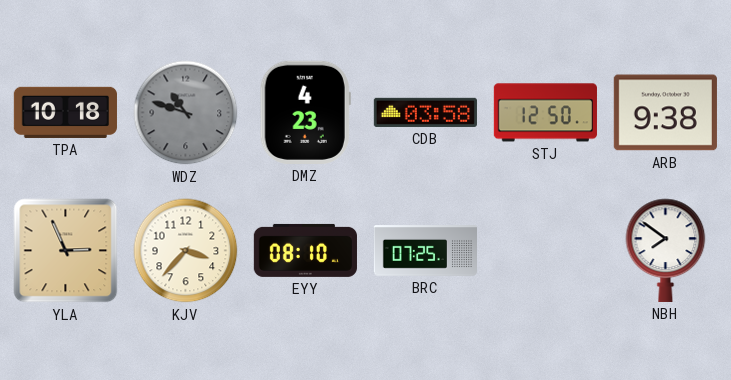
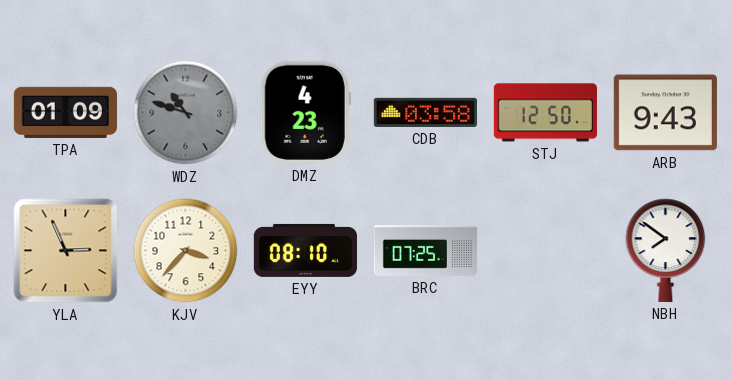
TPA: 10:18 -> 01:09 (65, 112)
ARB: 9:38 -> 9:43 (665, 113)
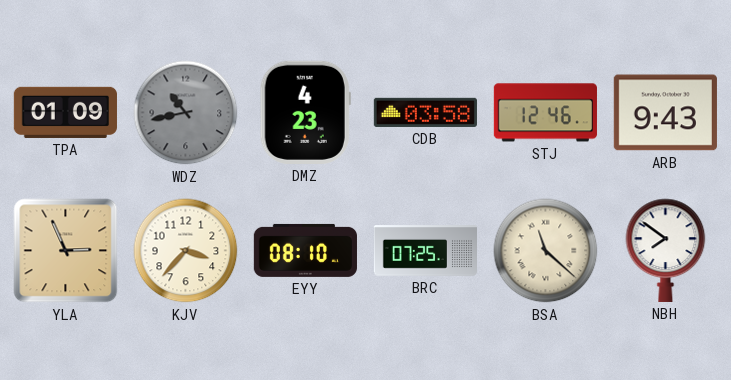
WDZ: 10:48 -> 10:43 (186, 113)
STJ: 12:50 -> 12:46 (545, 113)
BSA: none -> 11:22 (546, 251)
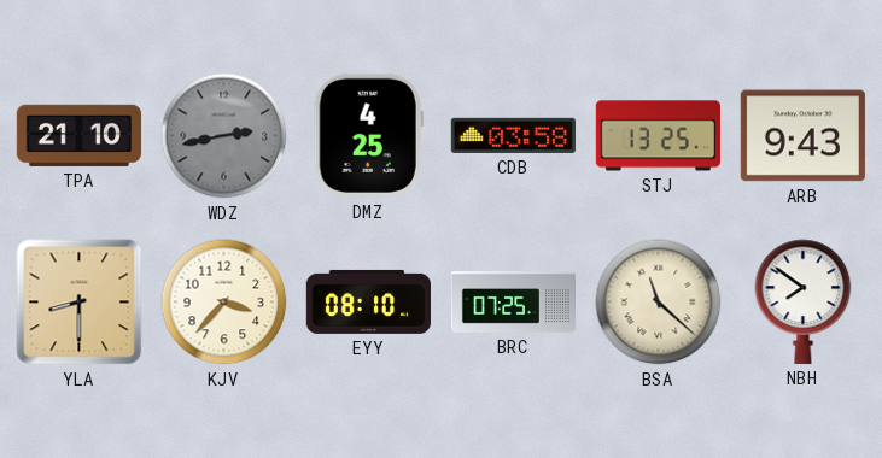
TPA: 01:09 -> 21:10 (78, 135)
WDZ: 10:43 -> 2:43 (224, 136)
DMZ: 4:23 -> 4:25 (368, 135)
STJ: 12:46 -> 13:25 (658, 136)
YLA: 2:56 -> 8:30 (80, 303)
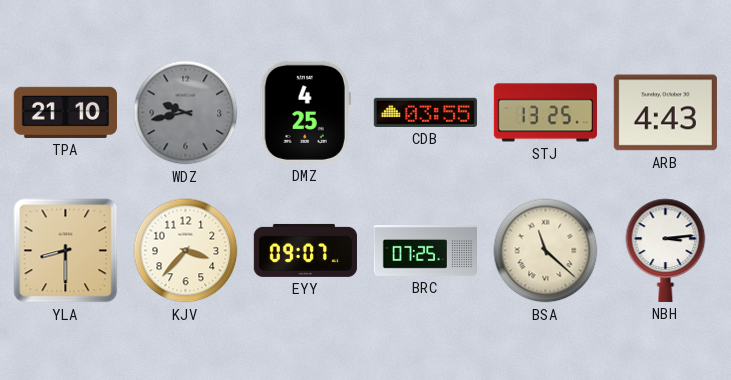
WDZ: 2:43 -> 9:43 (186, 113)
CDB: 03:58 -> 03:55 (425, 112)
ARB: 9:43 -> 4:43 (665, 113)
EYY: 08:10 -> 09:07 (305, 250)
NBH: 7:51 -> 3:14 (666, 250)
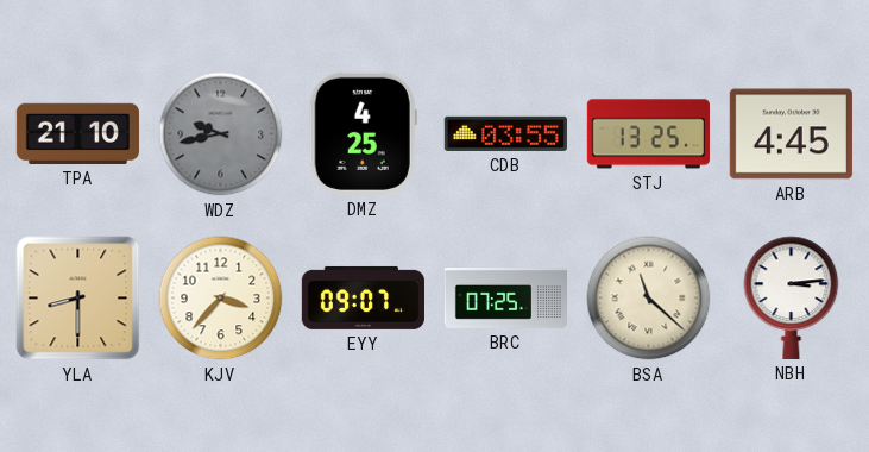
ARB: 4:43 -> 4:45 (791, 134)
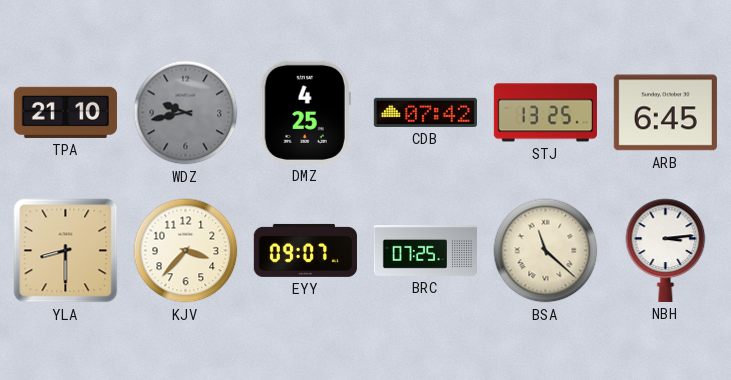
CDB: 03:55 -> 07:42 (425, 112)
ARB: 4:45 -> 6:45 (665, 113)
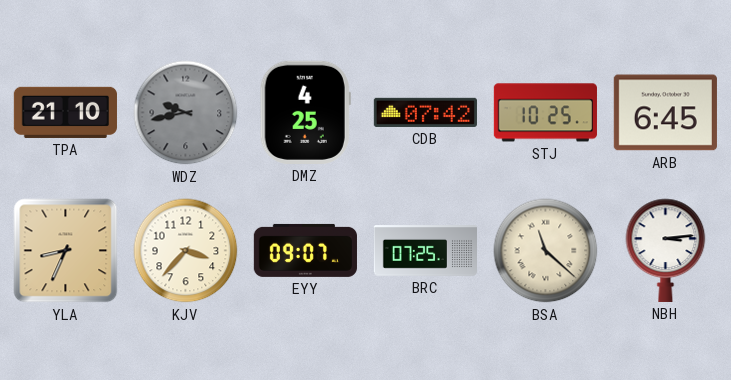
STJ: 13:25 -> 10:25 (545, 113)
YLA: 8:30 -> 8:34 (66, 251)
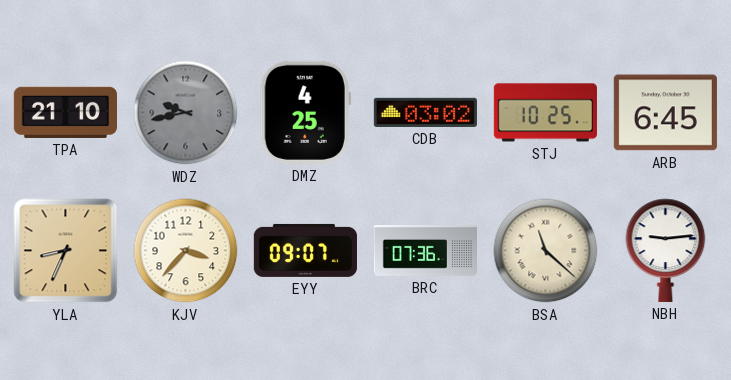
CDB: 07:42 -> 03:02 (425, 112)
BRC: 07:25 -> 07:36 (425, 251)
NBH: 3:14 -> 9:14 (666, 250)
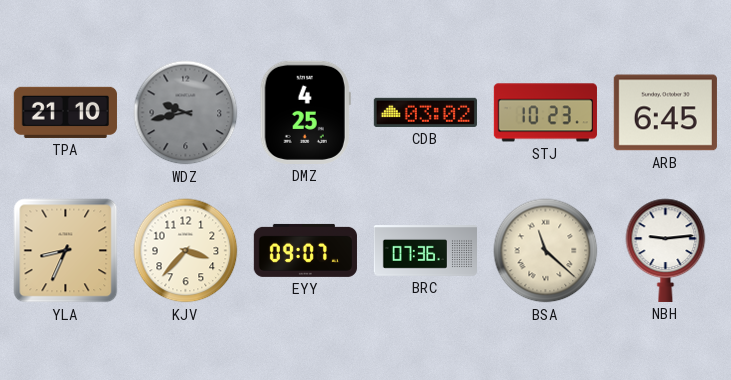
STJ: 10:25 -> 10:23 (545, 113)
